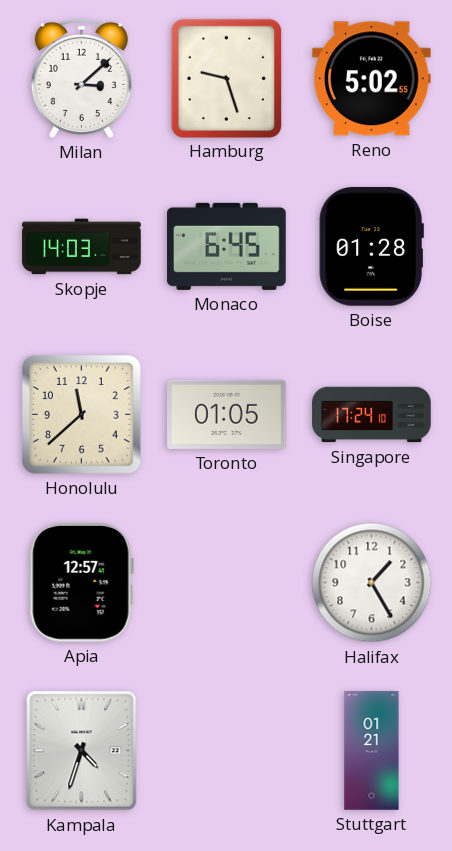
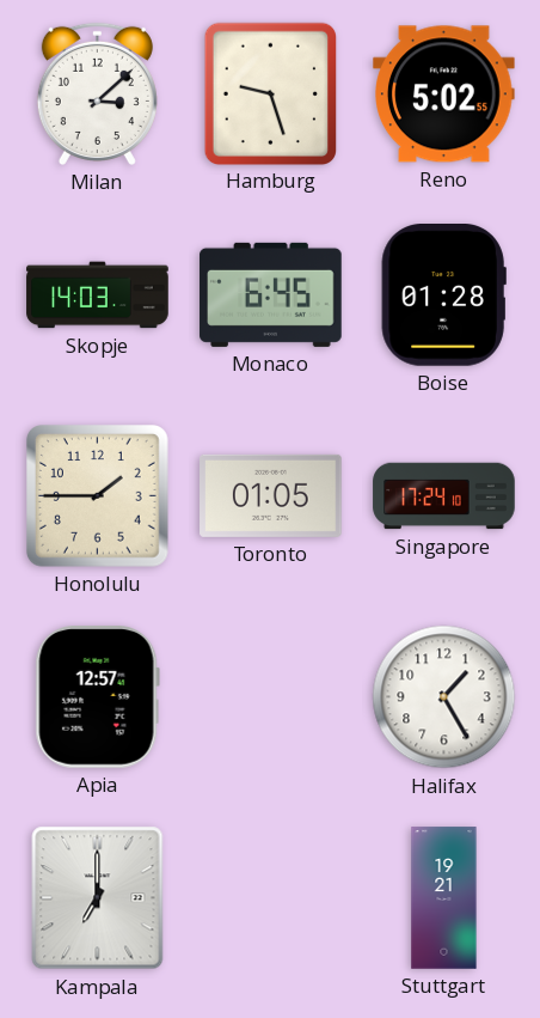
Honolulu: 11:38 -> 1:45 (98, 496)
Kampala: 4:33 -> 7:00 (98, 898)
Stuttgart: 01:21 -> 19:21 (444, 898)
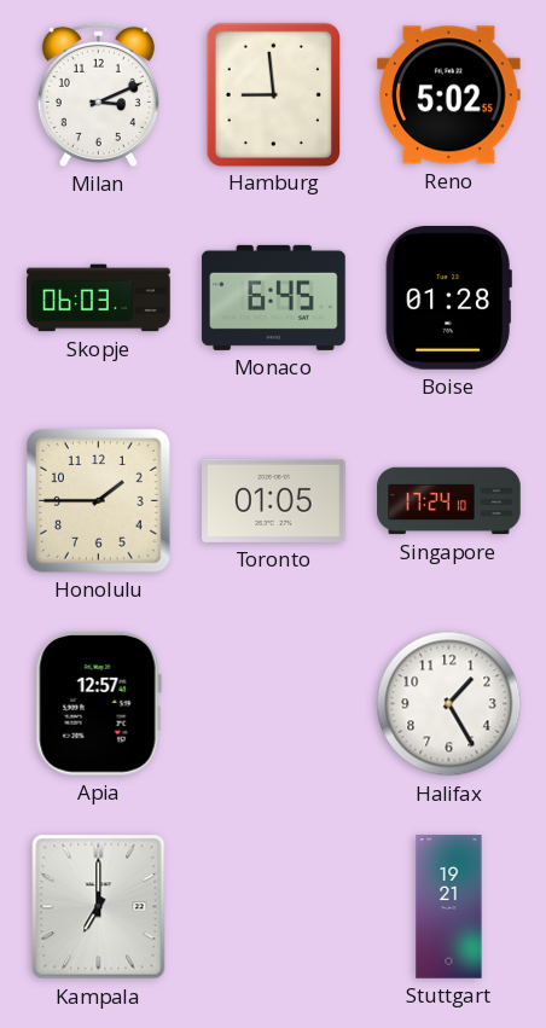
Milan: 3:08 -> 3:11 (98, 94)
Hamburg: 9:27 -> 8:59 (273, 94)
Skopje: 14:03 -> 06:03 (99, 298)
